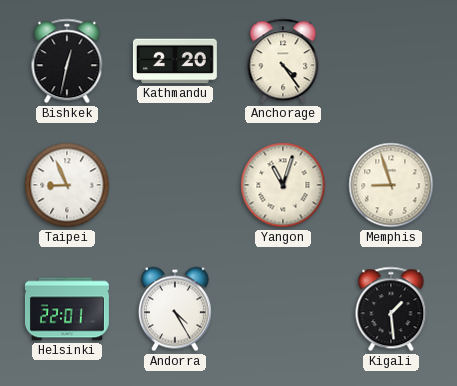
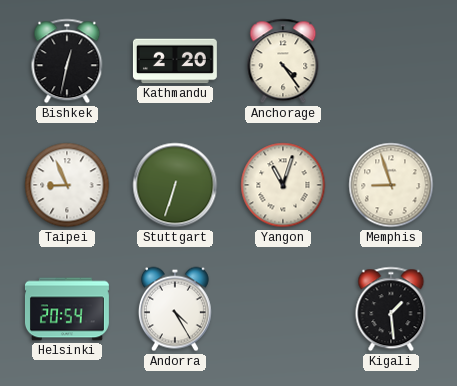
Stuttgart: none -> 6:33 (175, 185)
Helsinki: 22:01 -> 20:54 (67, 309)
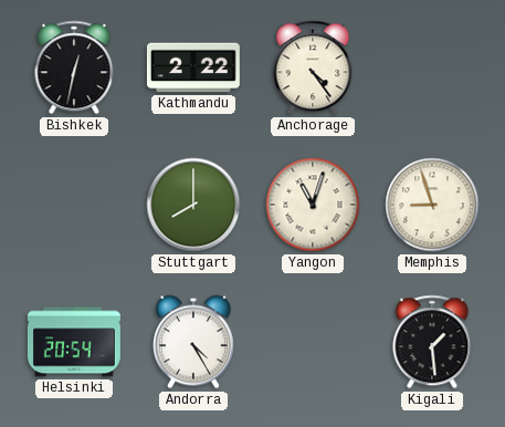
Kathmandu: 2:20 -> 2:22 (193, 67)
Taipei: 8:56 -> none (67, 185)
Stuttgart: 6:33 -> 8:00 (193, 205)
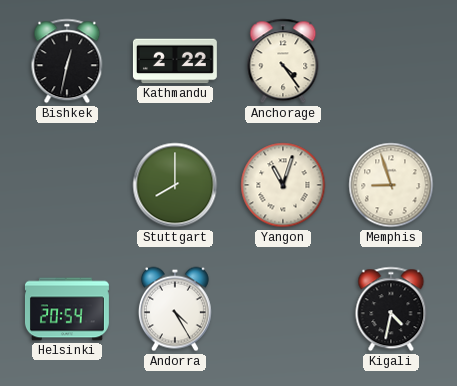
Kigali: 1:29 -> 4:32 (391, 309)
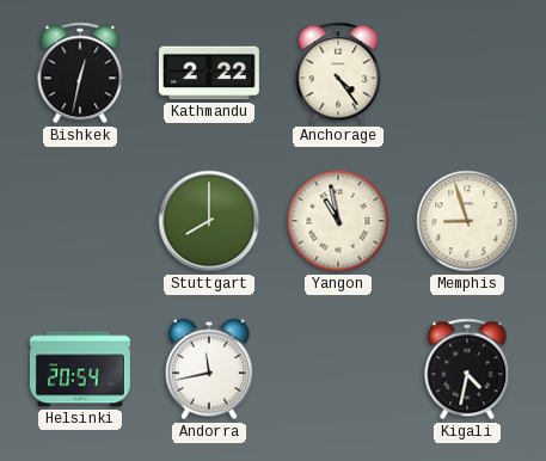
Yangon: 11:03 -> 10:58 (338, 221)
Andorra: 4:25 -> 11:43 (209, 369)
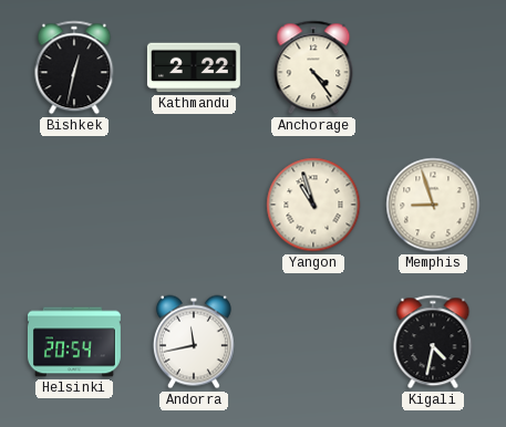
Stuttgart: 8:00 -> none (209, 221)
Yangon: 10:58 -> 10:57 (313, 205)
